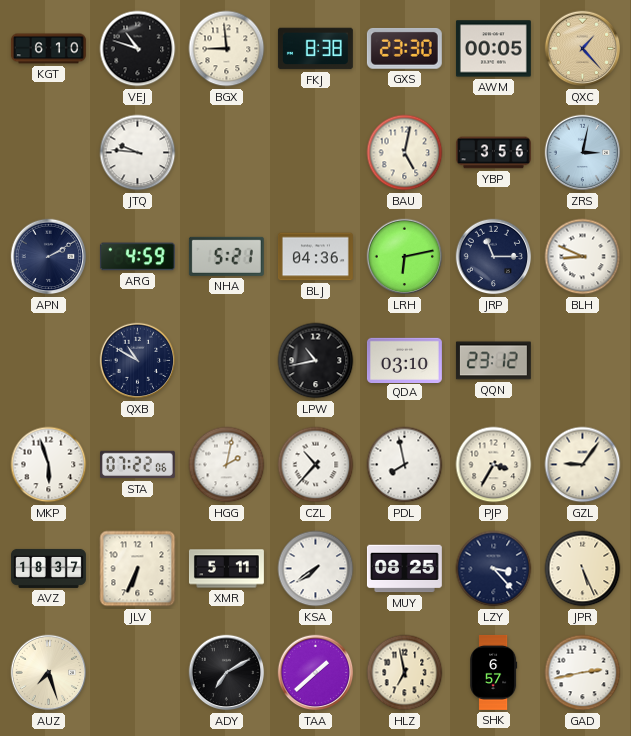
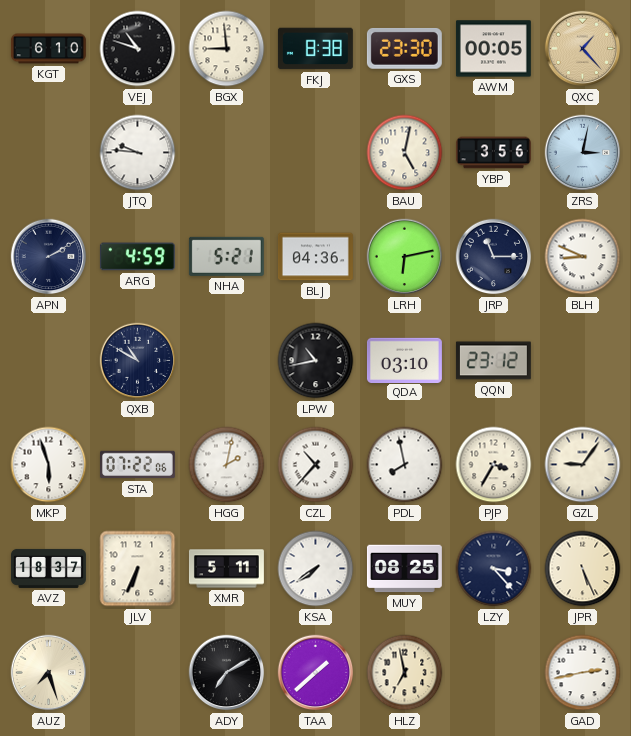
SHK: 6:57 -> none (494, 672)
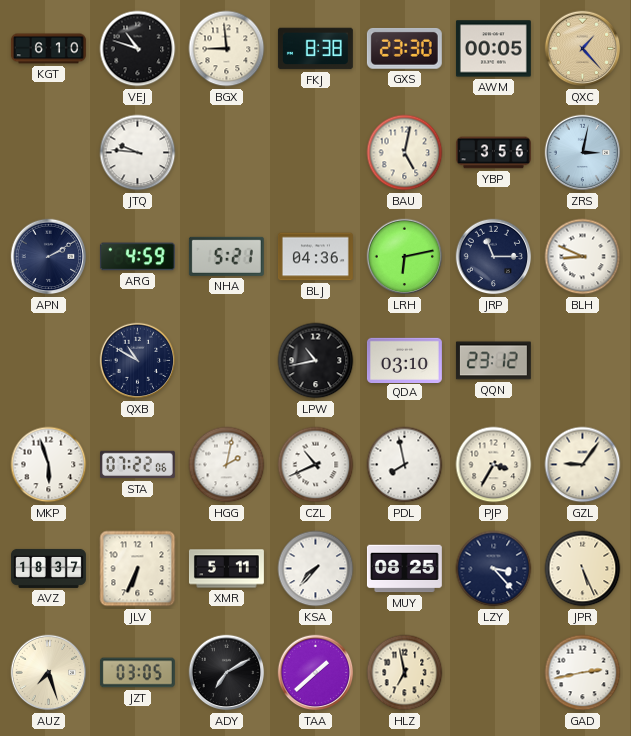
CZL: 10:37 -> 10:41 (316, 465)
KSA: 7:39 -> 7:37 (316, 569)
JZT: none -> 03:05 (137, 673)
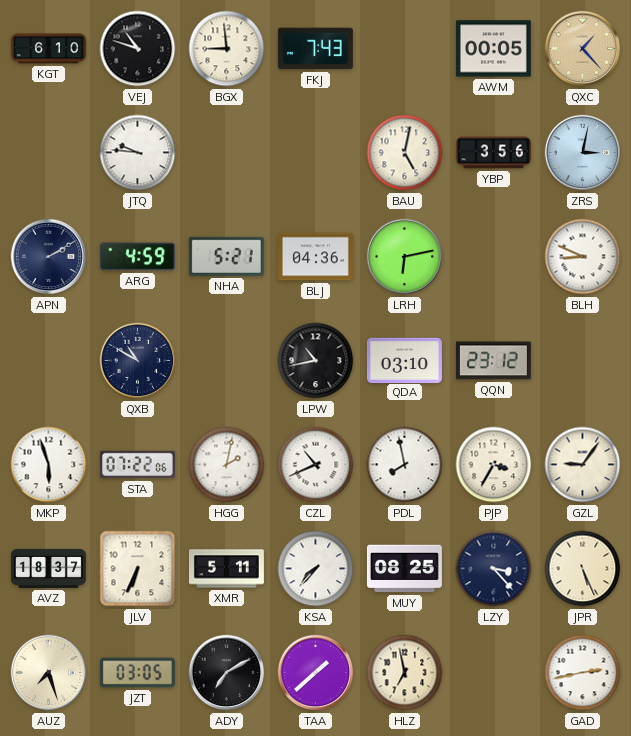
FKJ: 8:38 -> 7:43 (315, 49)
GXS: 23:30 -> none (404, 48)
JRP: 11:15 -> none (494, 257)
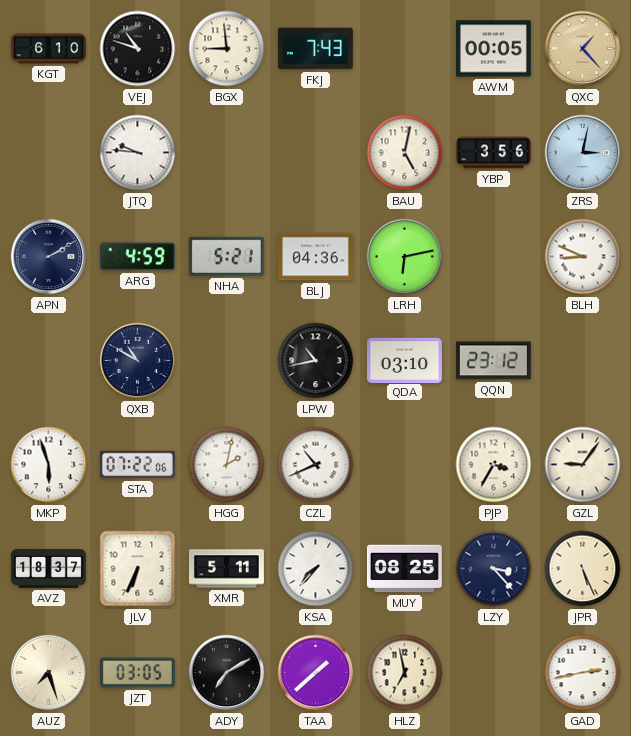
PDL: 7:58 -> none (405, 465)
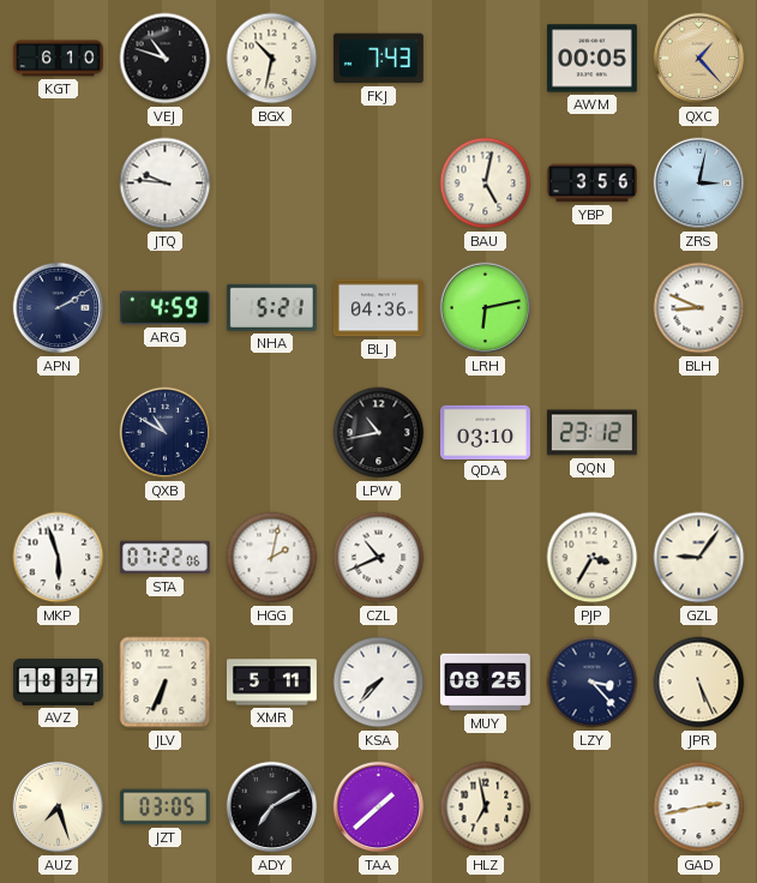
BGX: 8:59 -> 10:32 (272, 59)
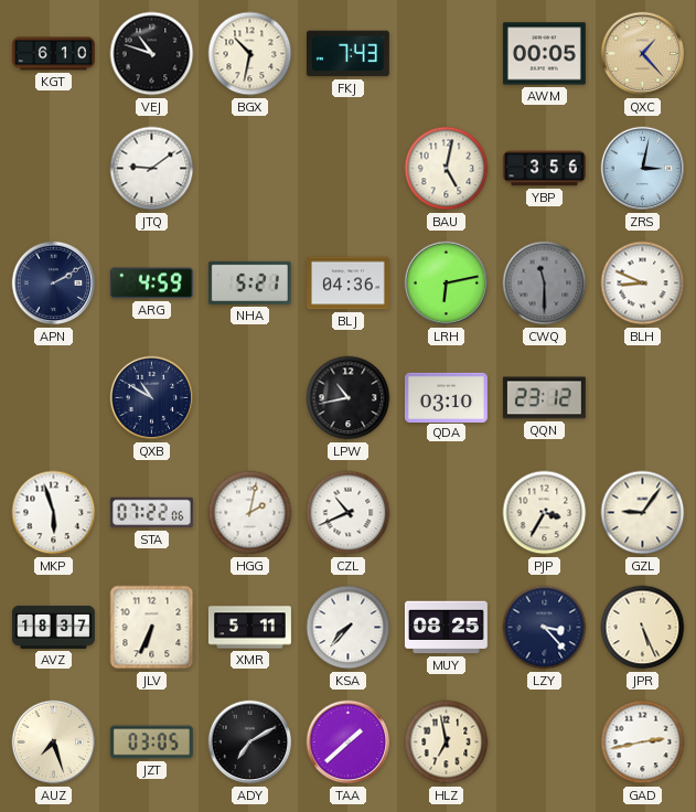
JTQ: 9:46 -> 9:09 (152, 169)
CWQ: none -> 11:30 (545, 284)
